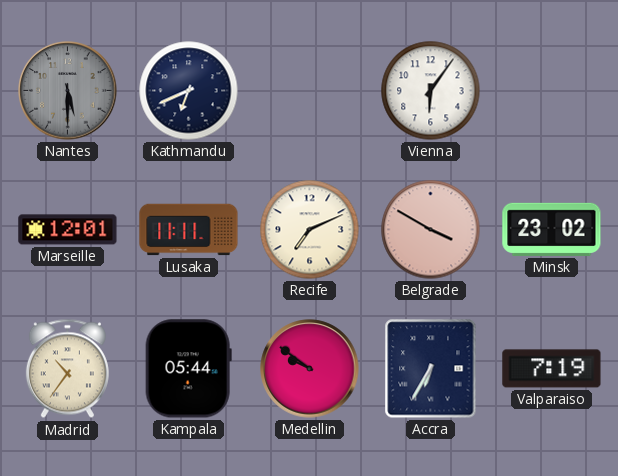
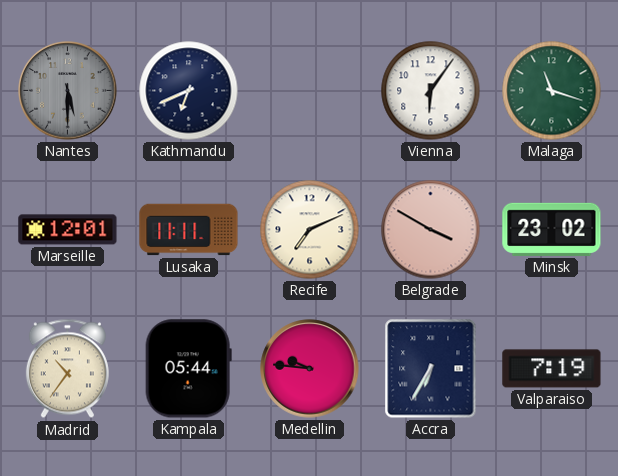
Malaga: none -> 11:18 (552, 91)
Medellin: 9:51 -> 9:46 (310, 369)
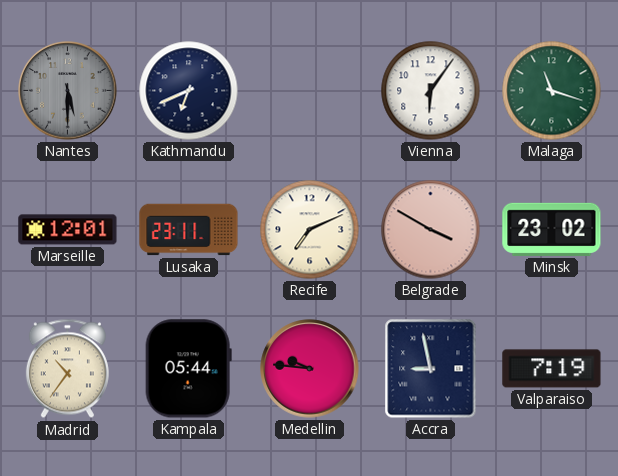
Lusaka: 11:11 -> 23:11 (189, 230)
Accra: 6:35 -> 8:58 (431, 369)
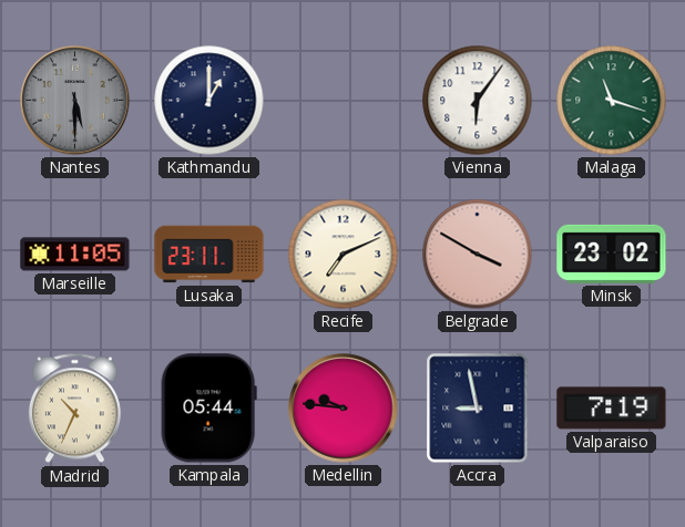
Kathmandu: 6:41 -> 1:00 (209, 101)
Marseille: 12:01 -> 11:05 (75, 255)
Madrid: 10:36 -> 10:34 (74, 409)
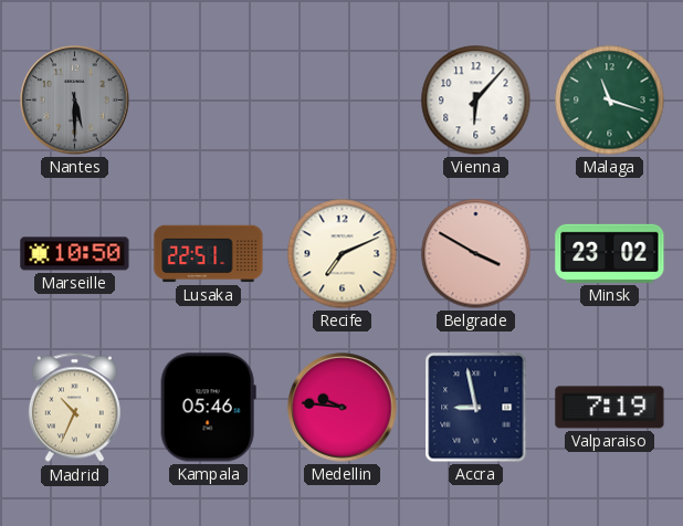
Kathmandu: 1:00 -> none (209, 101)
Vienna: 6:06 -> 6:07 (476, 101)
Marseille: 11:05 -> 10:50 (75, 254)
Lusaka: 23:11 -> 22:51 (209, 254)
Kampala: 05:44 -> 05:46 (208, 408)
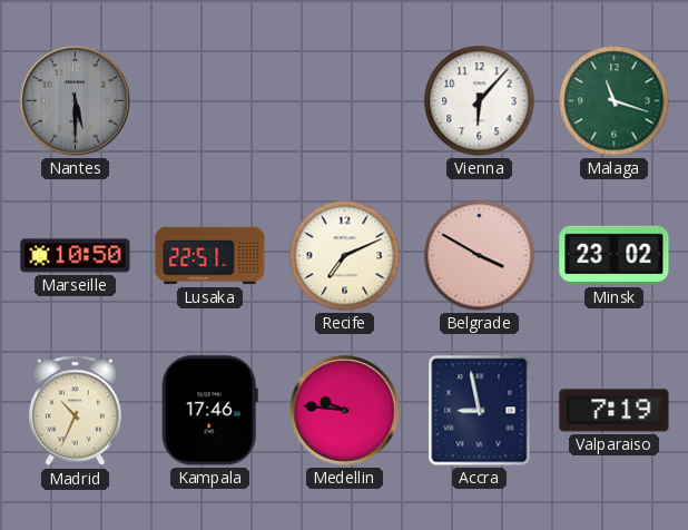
Kampala: 05:46 -> 17:46 (209, 411)
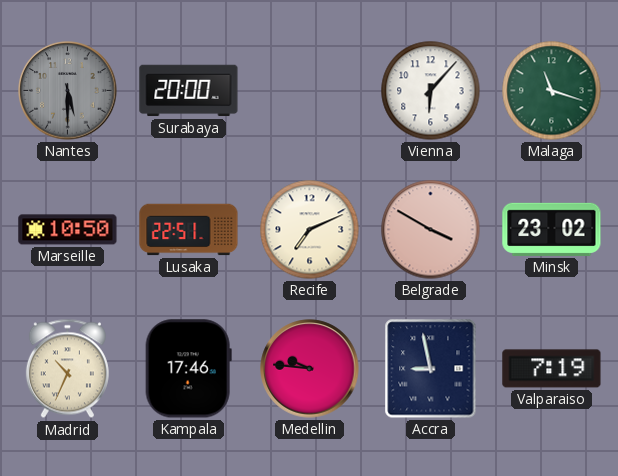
Surabaya: none -> 20:00 (189, 91)
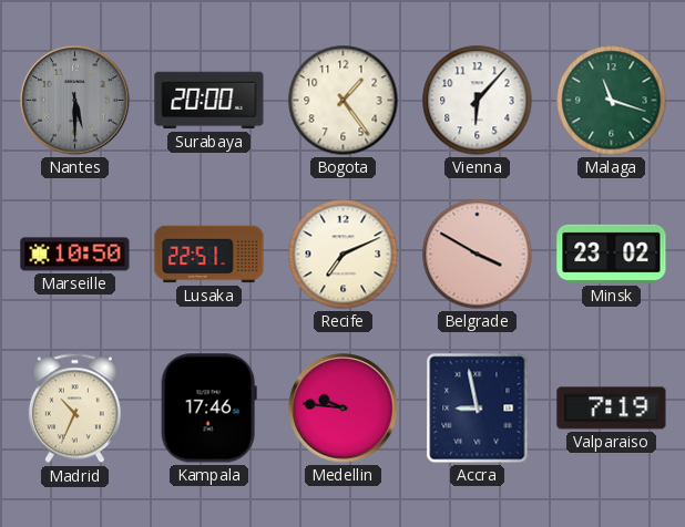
Bogota: none -> 1:24 (344, 101)
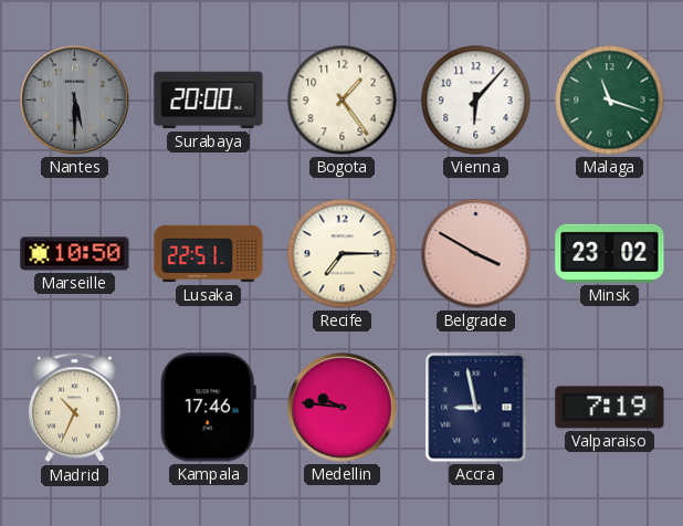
Recife: 7:11 -> 7:15 (343, 254)
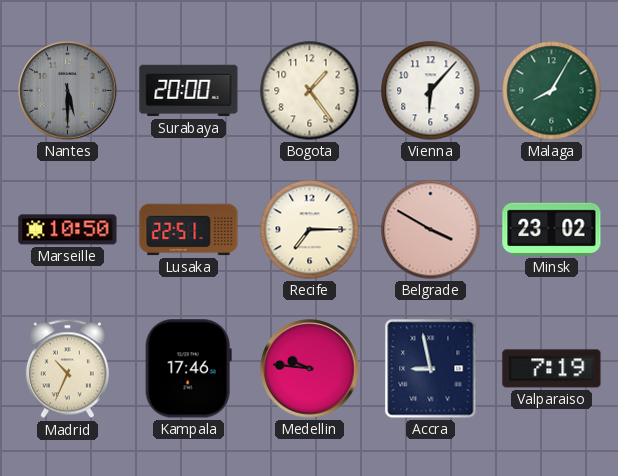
Malaga: 11:18 -> 8:05 (552, 91)
